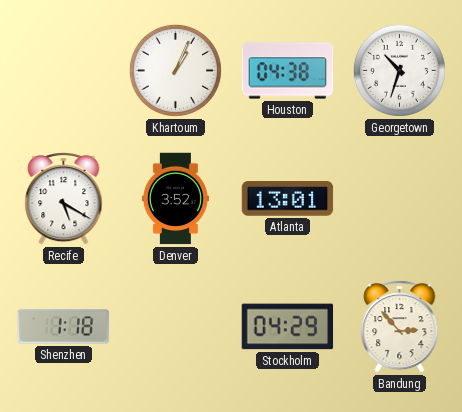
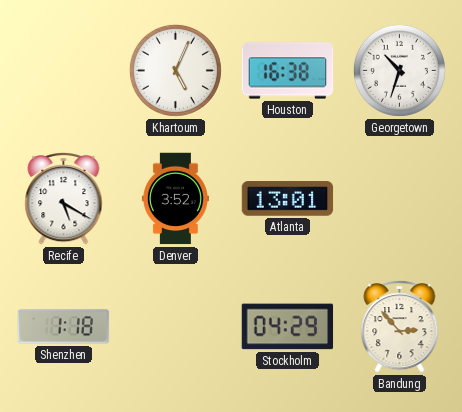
Khartoum: 1:04 -> 5:04 (175, 70)
Houston: 04:38 -> 16:38 (288, 71)
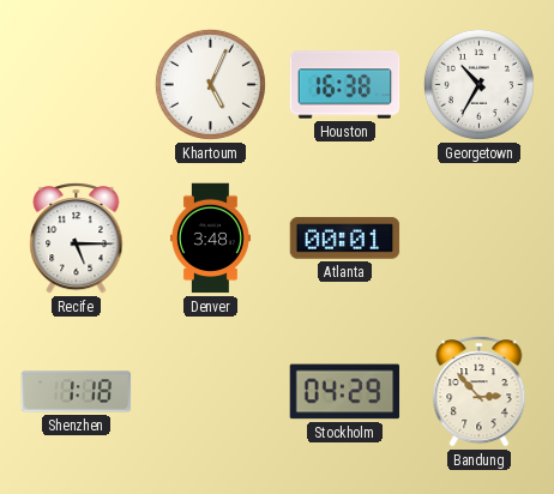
Georgetown: 10:33 -> 10:35 (478, 84)
Recife: 5:20 -> 5:15 (77, 239)
Denver: 3:52 -> 3:48 (210, 239)
Atlanta: 13:01 -> 00:01 (345, 239)
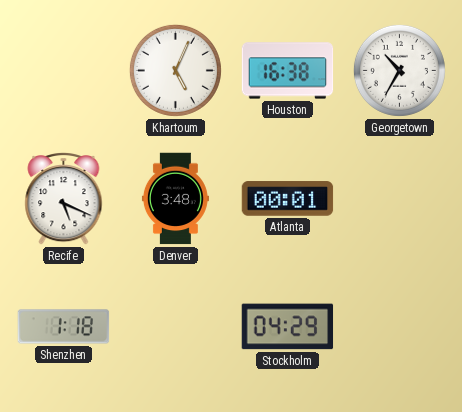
Recife: 5:15 -> 5:19 (64, 199)
Bandung: 2:53 -> none (480, 392)
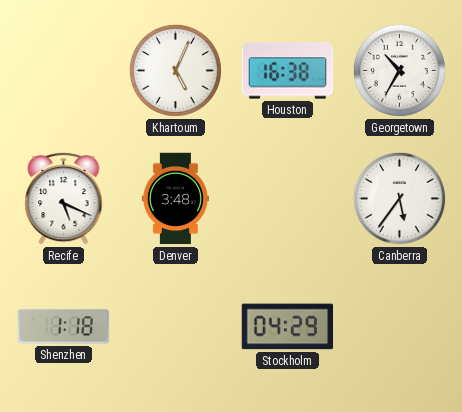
Atlanta: 00:01 -> none (288, 199)
Canberra: none -> 5:36 (399, 198)
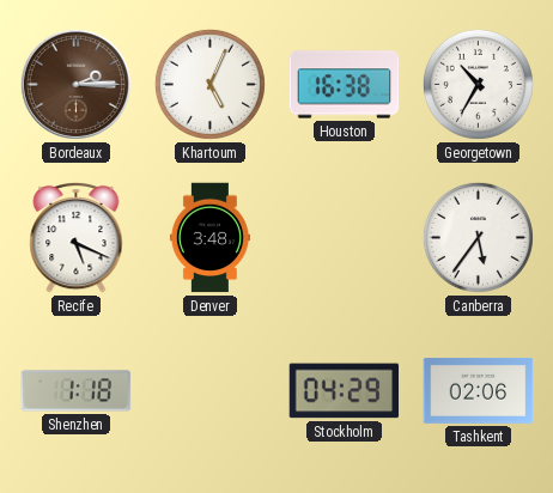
Bordeaux: none -> 2:15 (75, 84)
Tashkent: none -> 02:06 (479, 391)
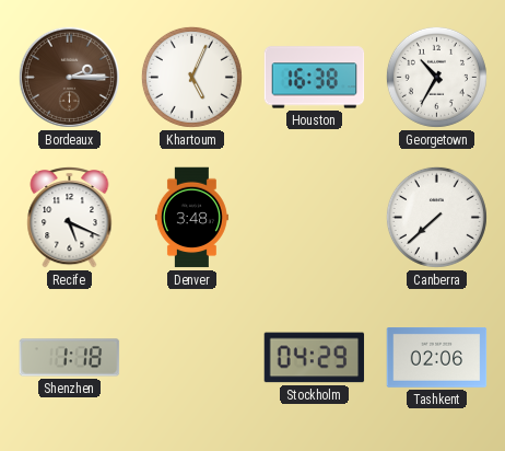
Canberra: 5:36 -> 7:38 (436, 217)
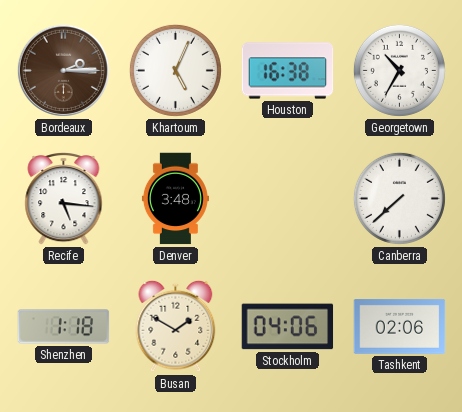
Recife: 5:19 -> 5:16 (64, 199)
Busan: none -> 1:50 (176, 326)
Stockholm: 04:29 -> 04:06 (288, 327)
